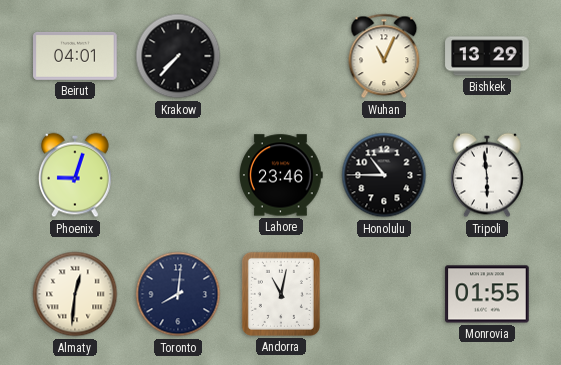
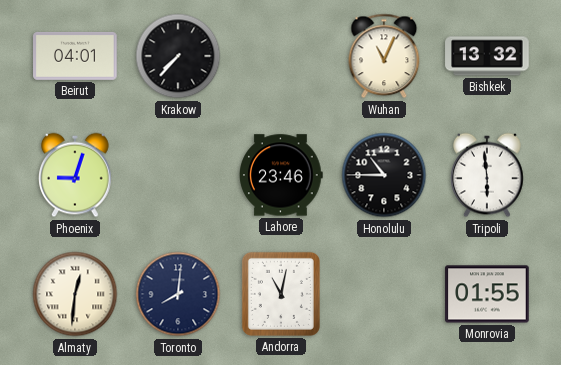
Bishkek: 13:29 -> 13:32 (487, 56)
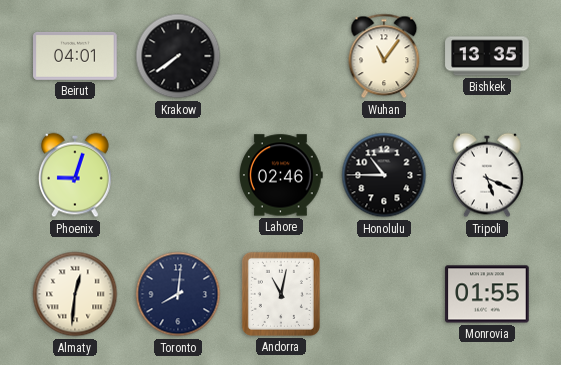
Krakow: 7:37 -> 7:39 (178, 56)
Wuhan: 11:04 -> 11:06 (384, 56)
Bishkek: 13:32 -> 13:35 (487, 56)
Lahore: 23:46 -> 02:46 (282, 175)
Tripoli: 5:59 -> 5:19 (487, 175)
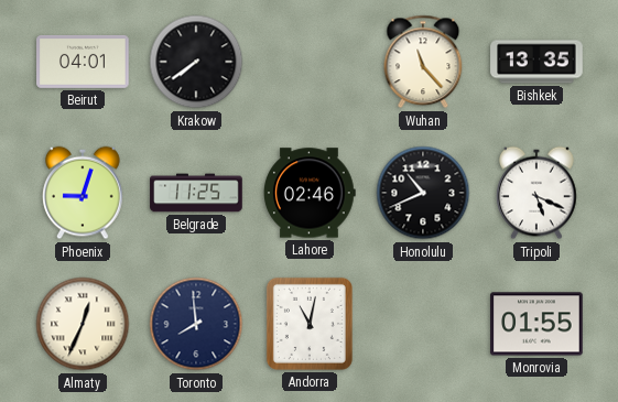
Wuhan: 11:06 -> 11:23 (423, 62)
Belgrade: none -> 11:25 (196, 193)
Honolulu: 10:45 -> 10:41 (423, 193)
Almaty: 12:31 -> 12:34 (83, 324)
Toronto: 8:01 -> 7:59 (196, 324)
